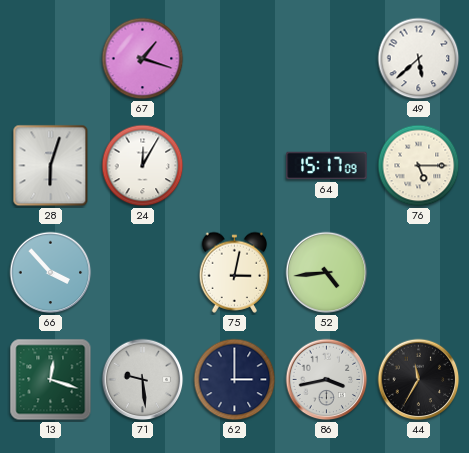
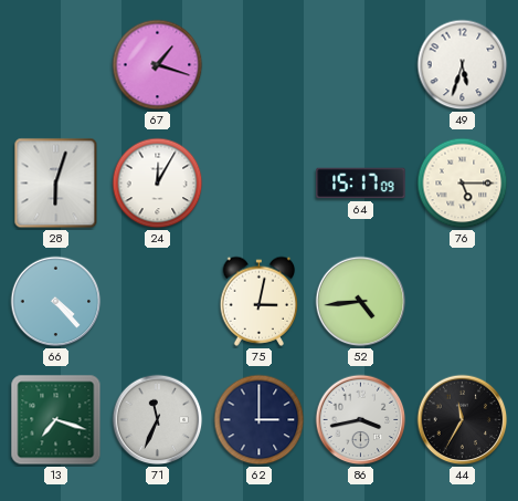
49: 5:38 -> 5:33 (463, 65)
66: 3:53 -> 4:23 (56, 302)
13: 12:18 -> 7:18 (56, 420)
71: 9:29 -> 11:34 (158, 420)
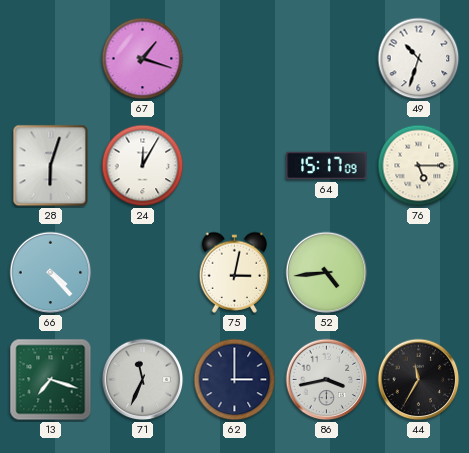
49: 5:33 -> 10:33 (419, 59)
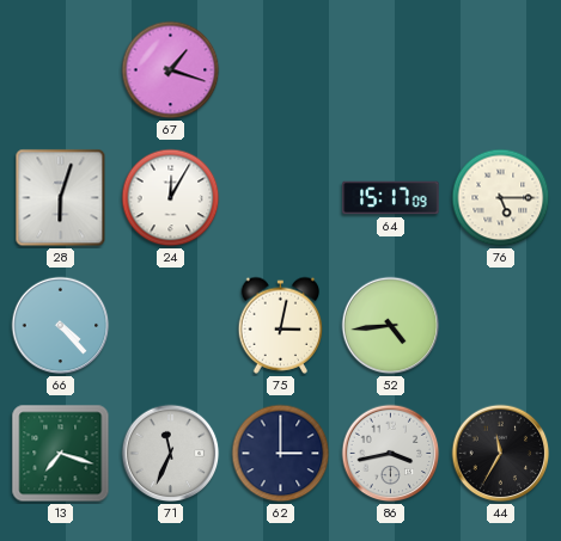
49: 10:33 -> none (419, 59)
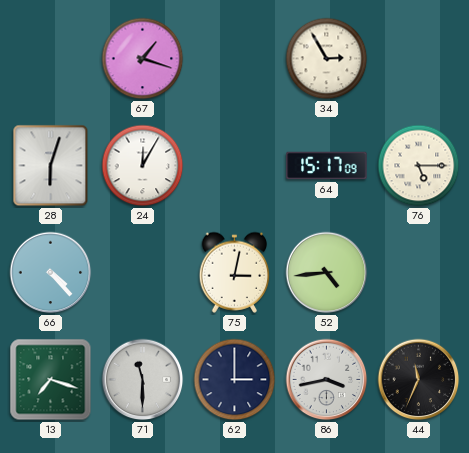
34: none -> 2:55 (327, 59)
71: 11:34 -> 11:30 (143, 380)
44: 11:35 -> 11:34 (419, 380)
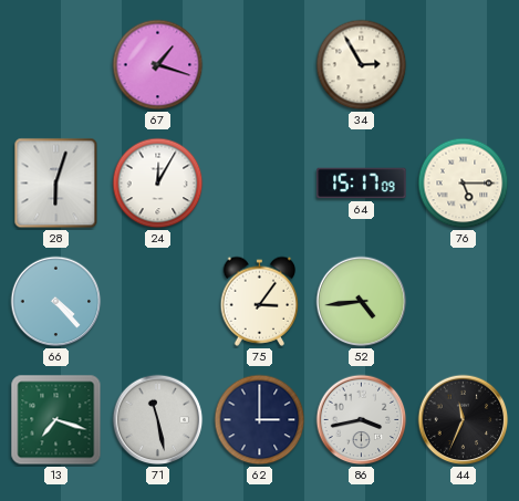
75: 3:02 -> 3:06 (260, 301)
71: 11:30 -> 11:28 (158, 420)
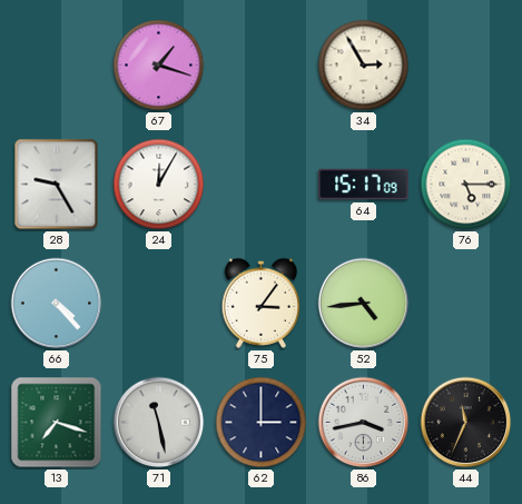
28: 6:03 -> 9:25 (57, 185)
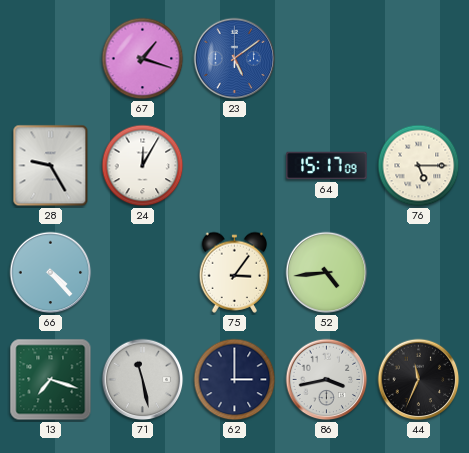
23: none -> 5:09 (235, 59)
34: 2:55 -> none (364, 66)
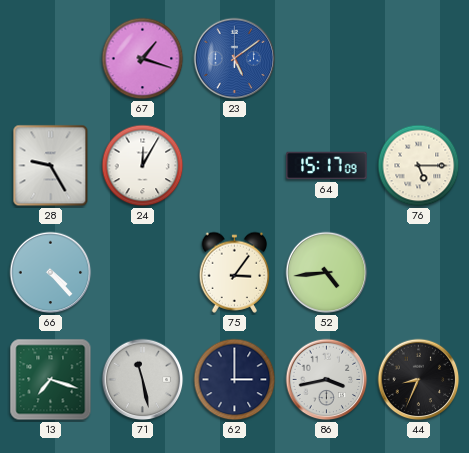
44: 11:34 -> 8:34 (419, 380)
